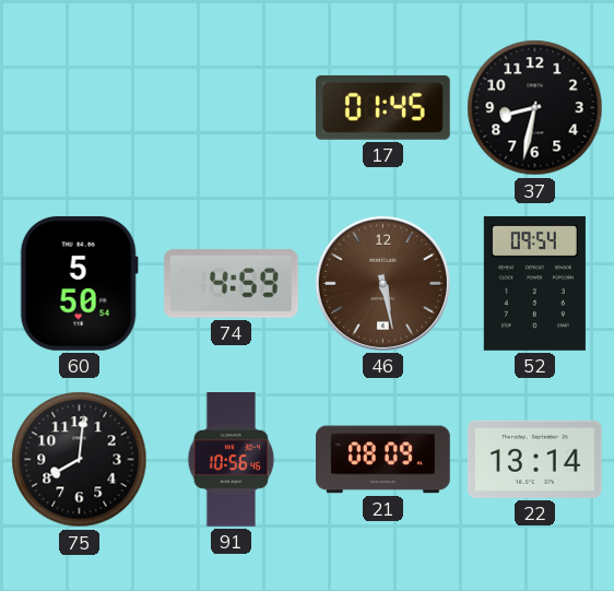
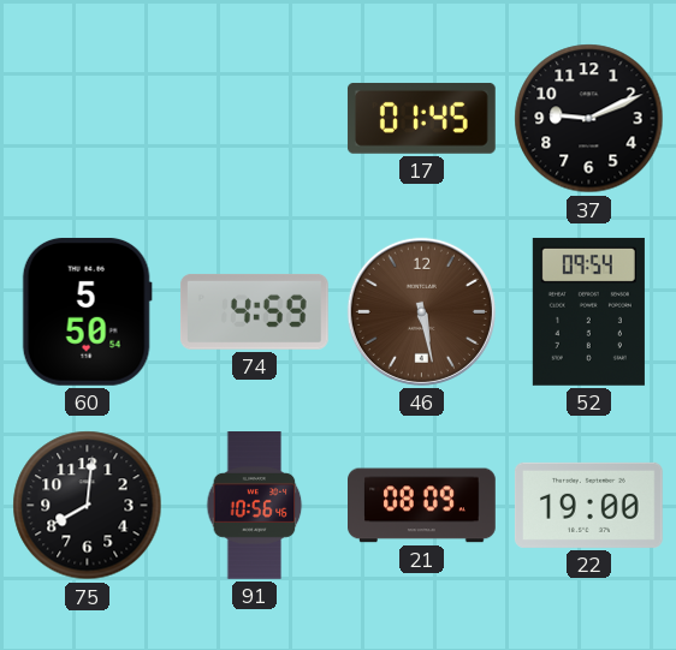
37: 8:32 -> 9:11 (589, 119)
22: 13:14 -> 19:00 (589, 505)
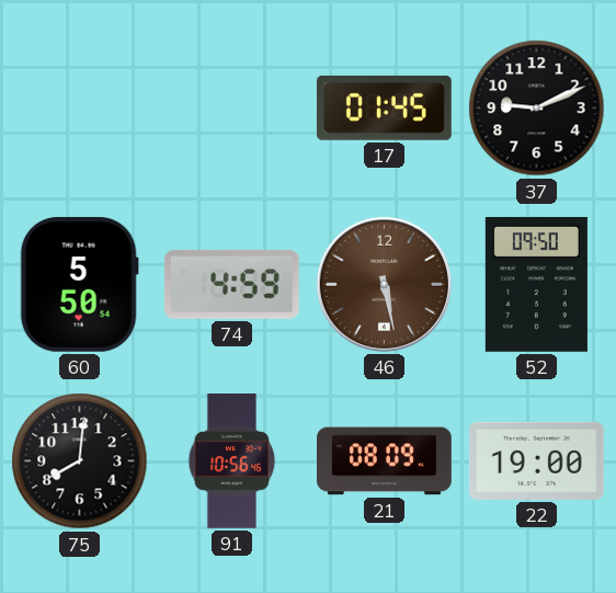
52: 09:54 -> 09:50 (536, 284)
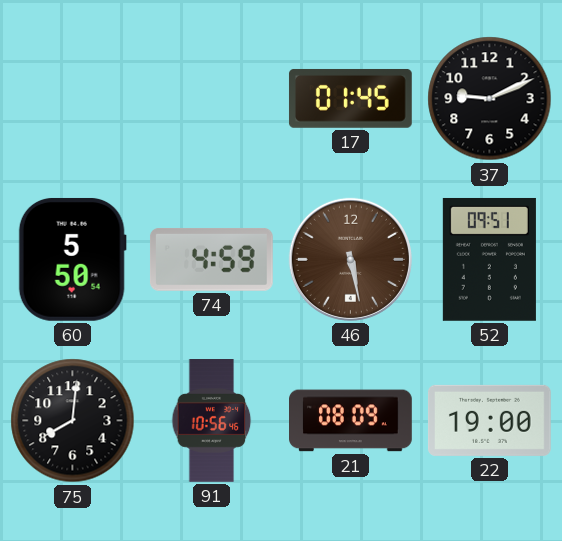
52: 09:50 -> 09:51 (489, 259)
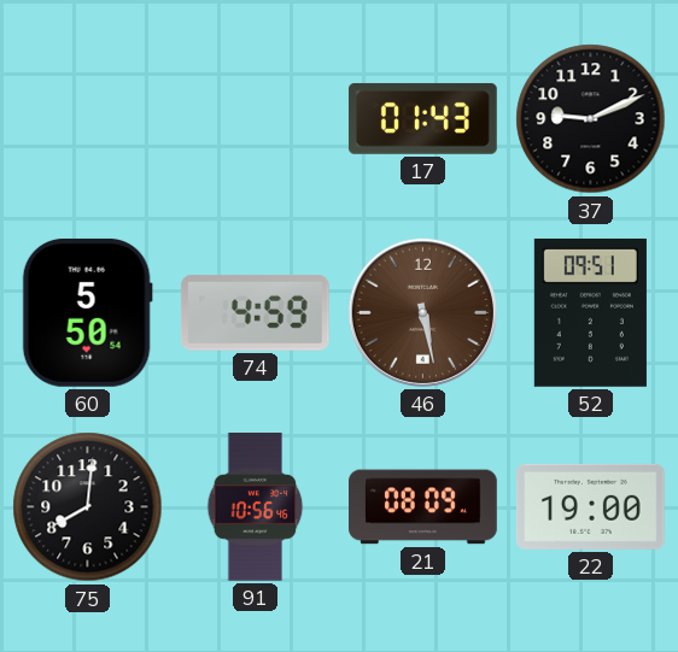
17: 01:45 -> 01:43 (422, 118)
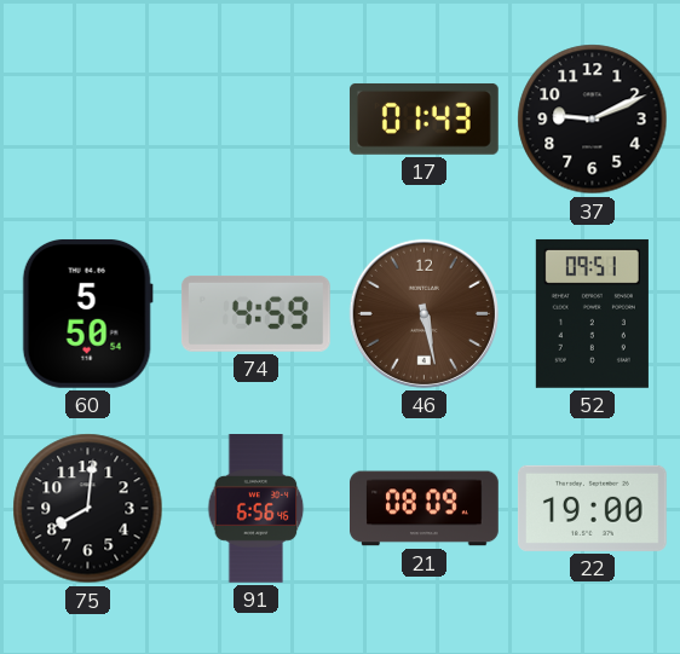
91: 10:56 -> 6:56 (257, 509)
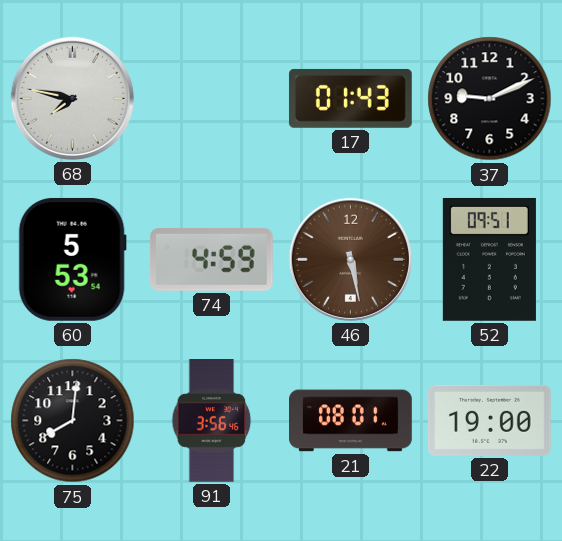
68: none -> 7:47 (72, 98)
60: 5:50 -> 5:53 (72, 259)
91: 6:56 -> 3:56 (212, 421)
21: 08:09 -> 08:01 (351, 421)
